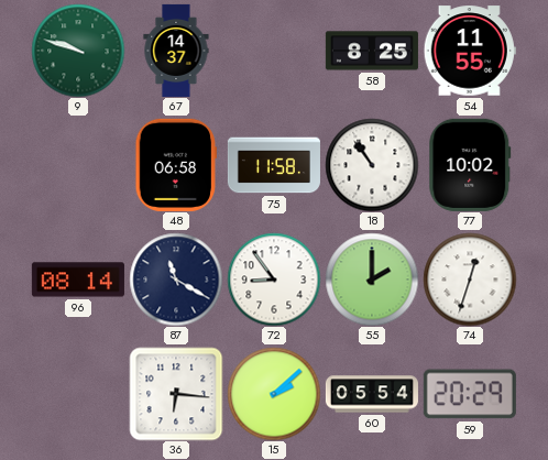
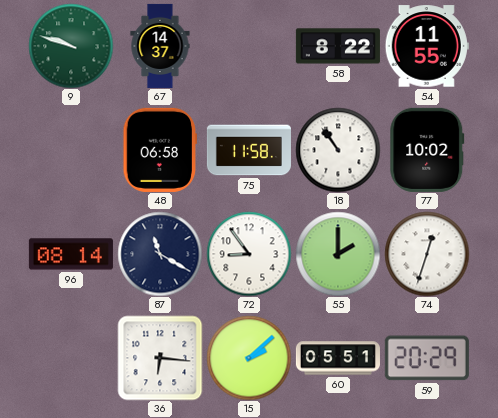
58: 8:25 -> 8:22 (338, 46)
60: 05:54 -> 05:51 (338, 358)
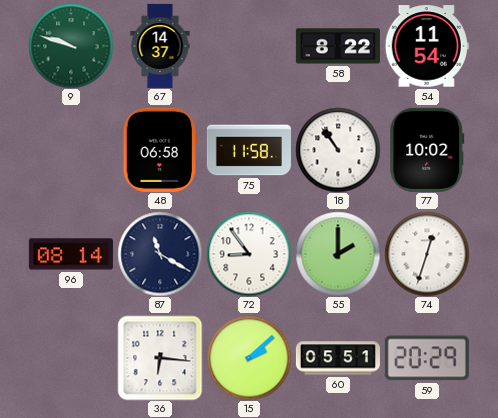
54: 11:55 -> 11:54 (427, 46)
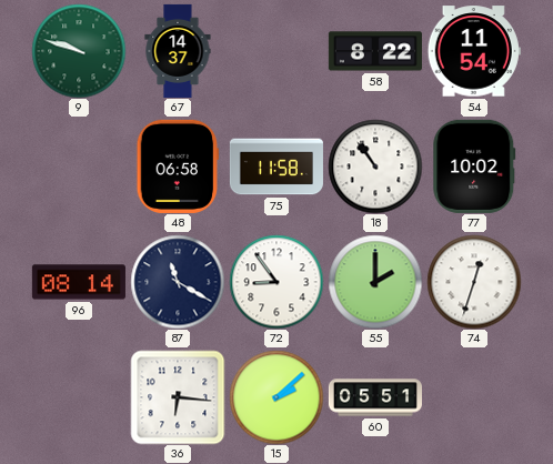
59: 20:29 -> none (427, 358)
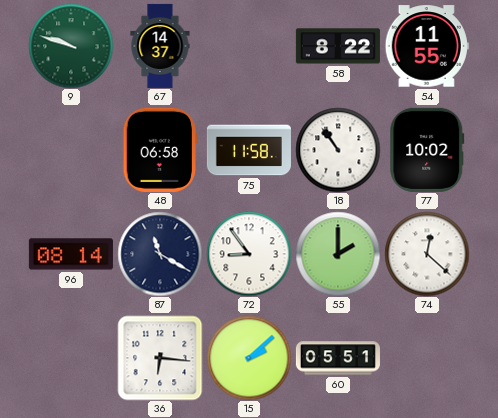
54: 11:54 -> 11:55 (427, 46)
74: 12:33 -> 12:22 (427, 254)
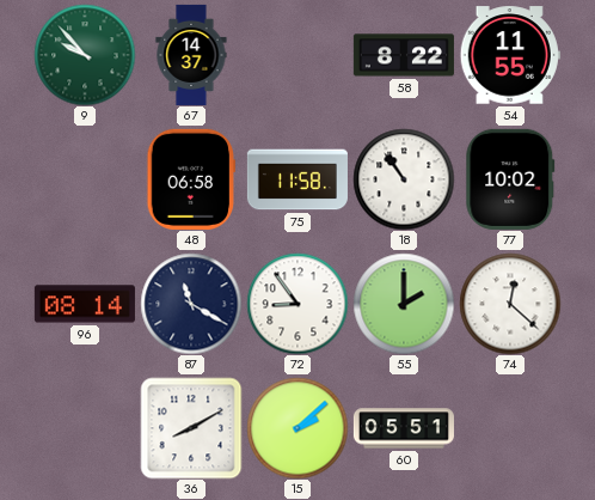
9: 9:48 -> 9:53 (85, 55)
36: 6:16 -> 8:10 (191, 428)
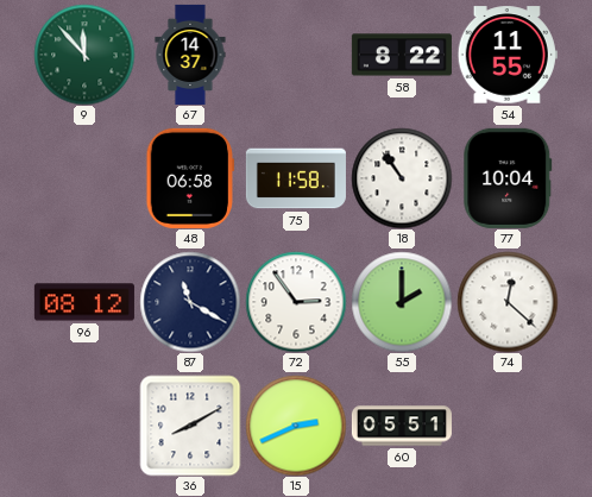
9: 9:53 -> 11:53 (84, 55)
77: 10:02 -> 10:04 (508, 178)
96: 08:14 -> 08:12 (84, 302)
72: 8:54 -> 2:54 (296, 302)
15: 2:08 -> 2:41 (296, 426)
